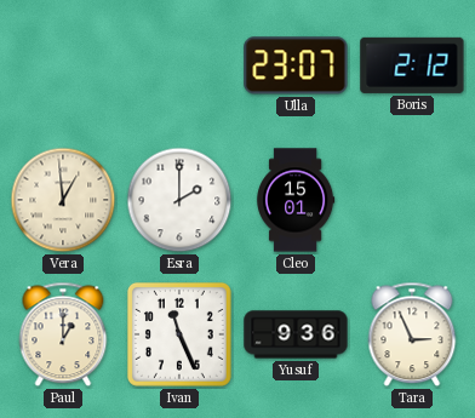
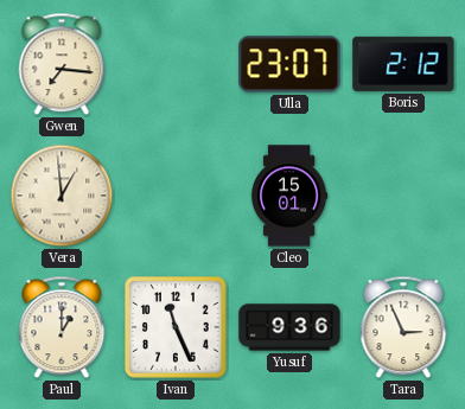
Gwen: none -> 7:16 (62, 64)
Esra: 2:00 -> none (179, 200)
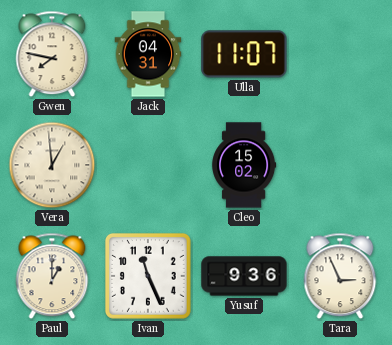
Gwen: 7:16 -> 7:47 (52, 54)
Jack: none -> 04:31 (148, 54)
Ulla: 23:07 -> 11:07 (244, 54)
Boris: 2:12 -> none (403, 64)
Cleo: 15:01 -> 15:02 (244, 165)
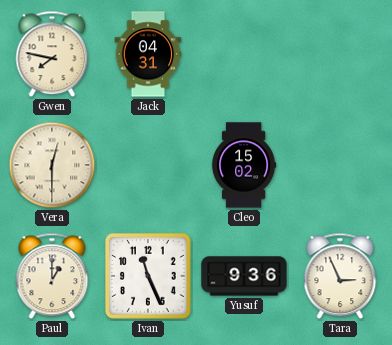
Ulla: 11:07 -> none (244, 54)
Vera: 12:59 -> 12:30 (52, 165)
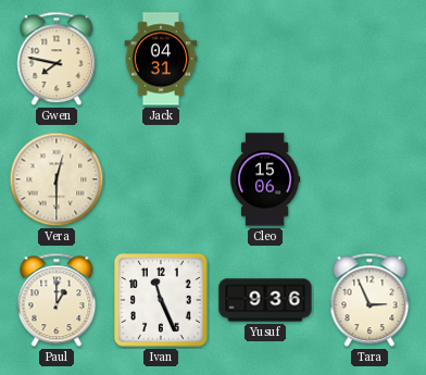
Cleo: 15:02 -> 15:06 (265, 179)
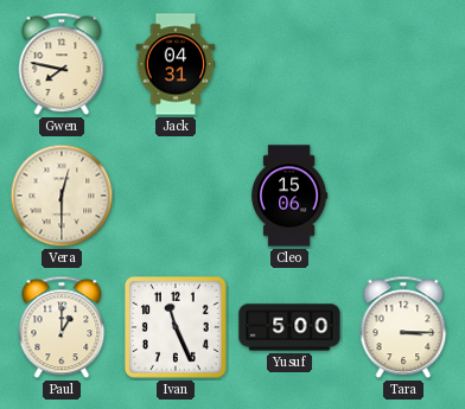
Yusuf: 9:36 -> 5:00 (289, 327)
Tara: 2:56 -> 3:15 (403, 327)
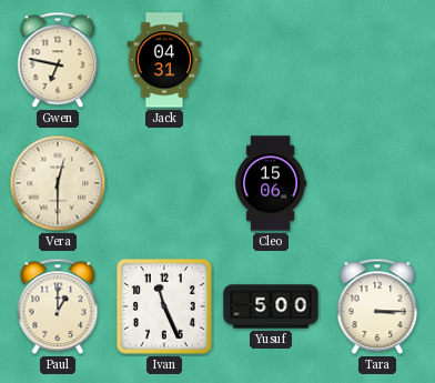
Gwen: 7:47 -> 6:47 (58, 60)
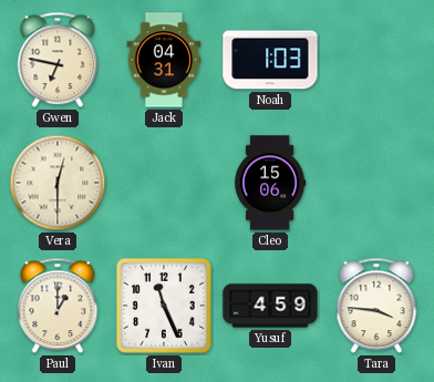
Noah: none -> 1:03 (270, 60)
Yusuf: 5:00 -> 4:59 (270, 306)
Tara: 3:15 -> 3:46 (376, 306)
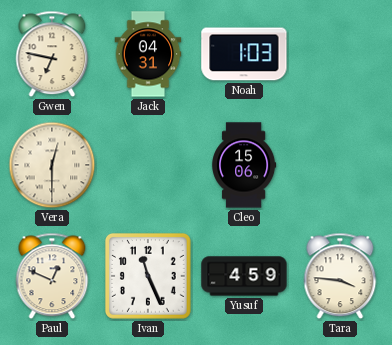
Paul: 1:00 -> 12:49 (52, 276)
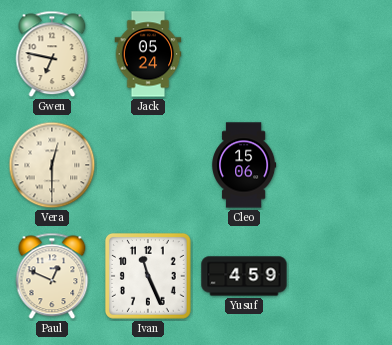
Jack: 04:31 -> 05:24 (148, 54)
Noah: 1:03 -> none (244, 54)
Tara: 3:46 -> none (340, 276)
